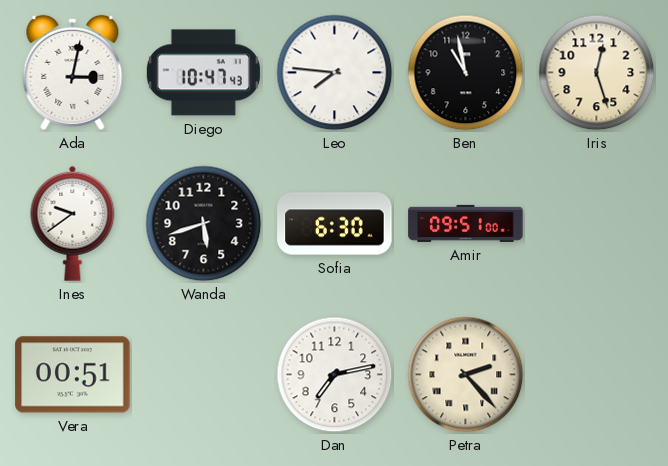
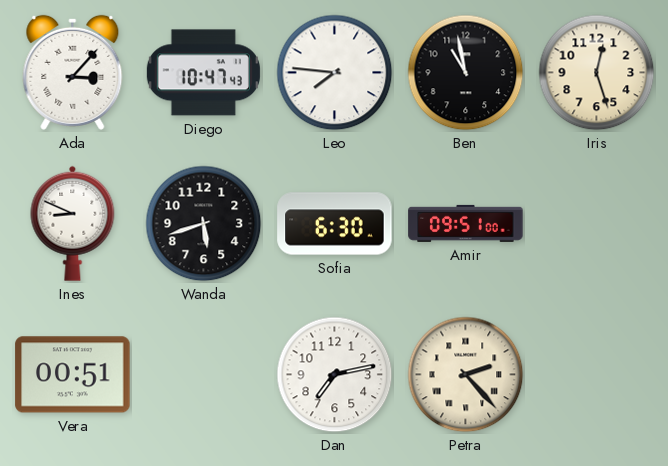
Ada: 3:02 -> 3:07 (73, 72)
Ines: 9:39 -> 8:49 (73, 223)
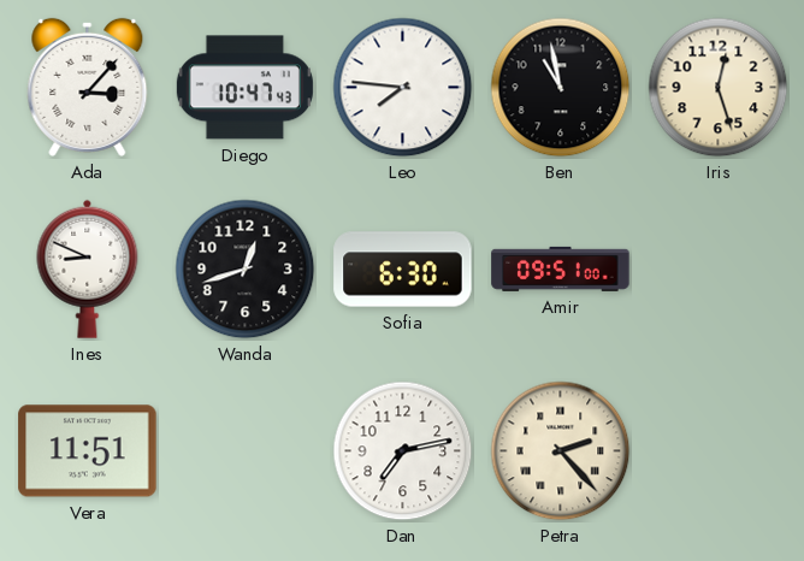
Wanda: 5:42 -> 12:42 (246, 270)
Vera: 00:51 -> 11:51 (88, 451)
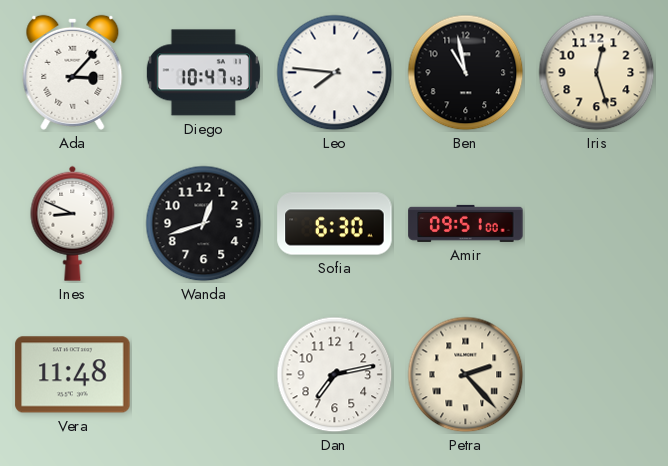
Vera: 11:51 -> 11:48 (73, 375)
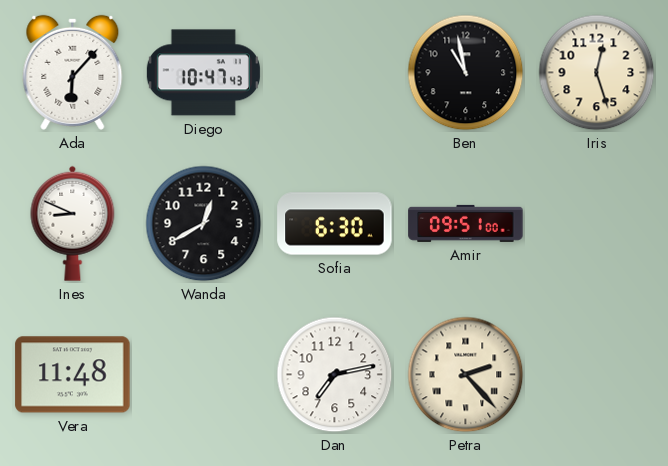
Ada: 3:07 -> 6:07 (73, 72)
Leo: 7:46 -> none (335, 73)
Wanda: 12:42 -> 12:40 (204, 224)
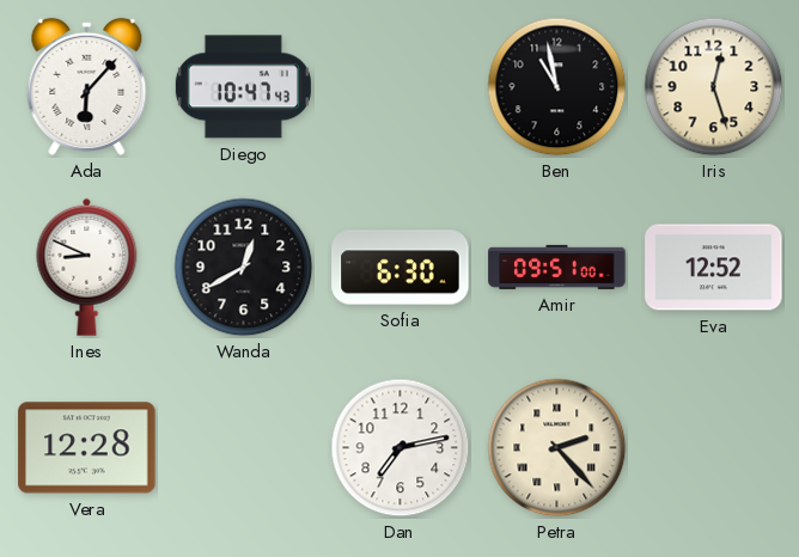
Eva: none -> 12:52 (714, 268)
Vera: 11:48 -> 12:28 (87, 448)
